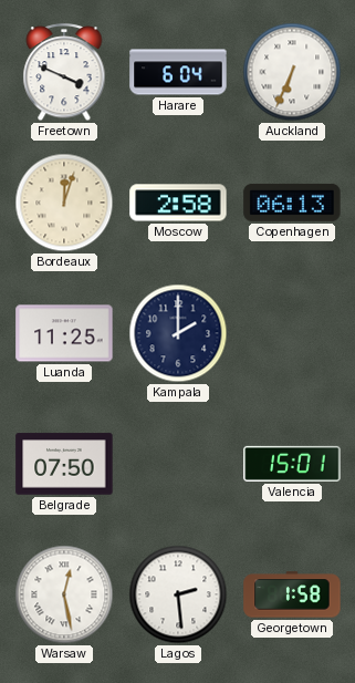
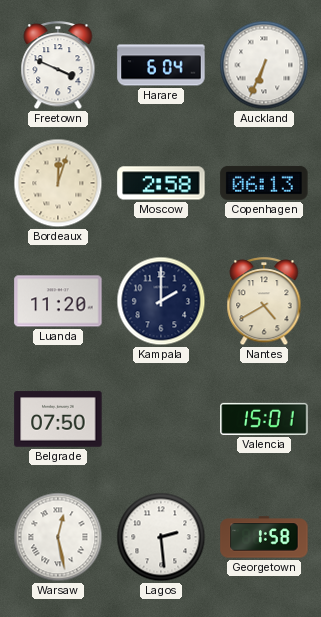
Luanda: 11:25 -> 11:20 (58, 301)
Nantes: none -> 4:40 (264, 302)
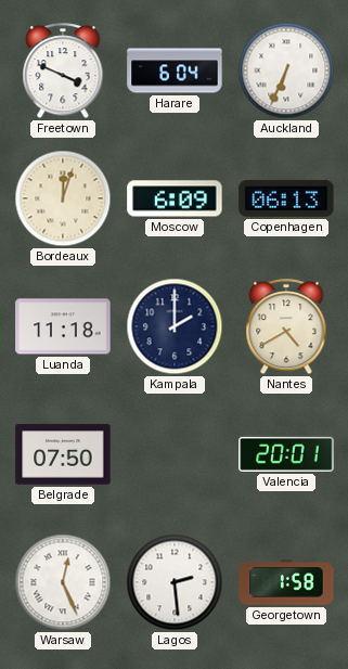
Moscow: 2:58 -> 6:09 (175, 198)
Luanda: 11:20 -> 11:18 (63, 326)
Valencia: 15:01 -> 20:01 (286, 454)
Warsaw: 12:28 -> 12:26 (63, 582)
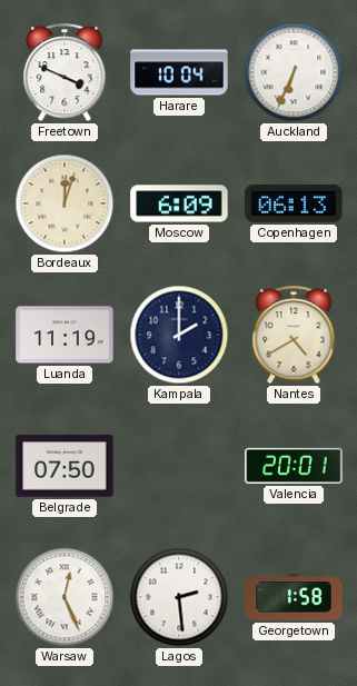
Harare: 6:04 -> 10:04 (179, 72)
Luanda: 11:18 -> 11:19 (65, 335)
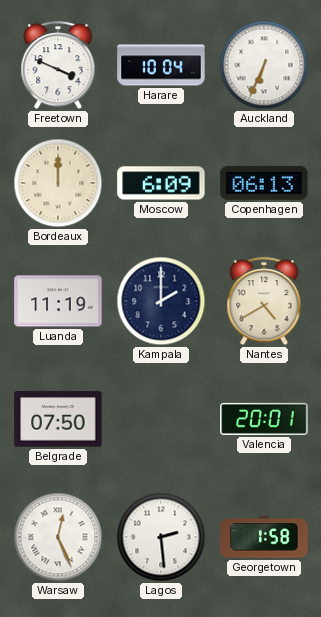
Bordeaux: 12:03 -> 12:00 (58, 183)
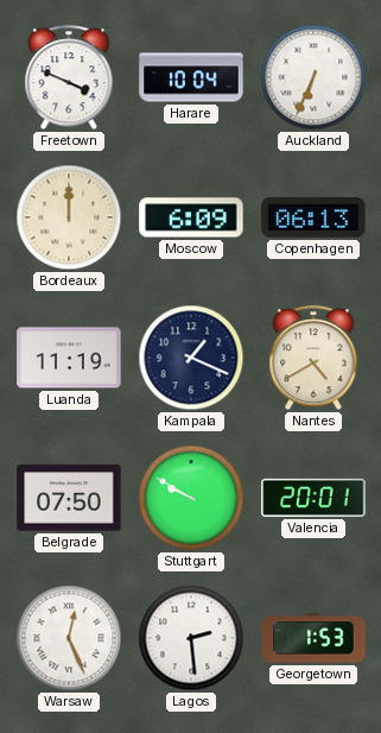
Kampala: 2:00 -> 1:19 (191, 358)
Stuttgart: none -> 9:50 (191, 498)
Georgetown: 1:58 -> 1:53 (313, 638)
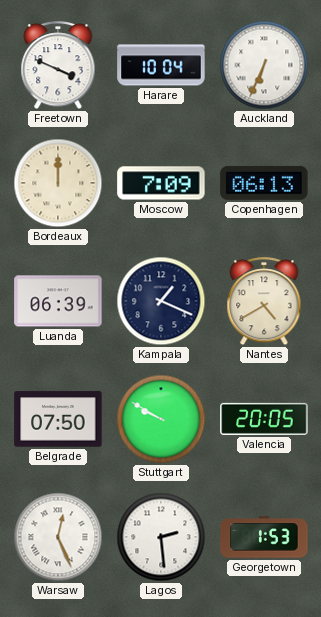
Moscow: 6:09 -> 7:09 (161, 183)
Luanda: 11:19 -> 06:39 (58, 301)
Valencia: 20:01 -> 20:05 (264, 419)
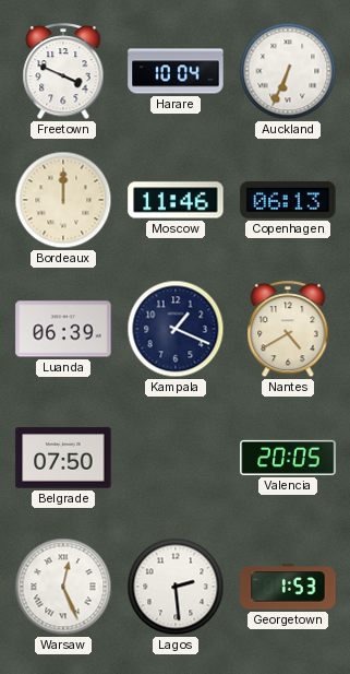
Moscow: 7:09 -> 11:46 (176, 200)
Stuttgart: 9:50 -> none (161, 419)
